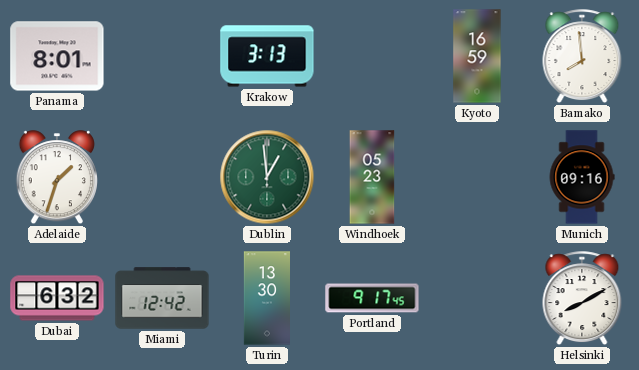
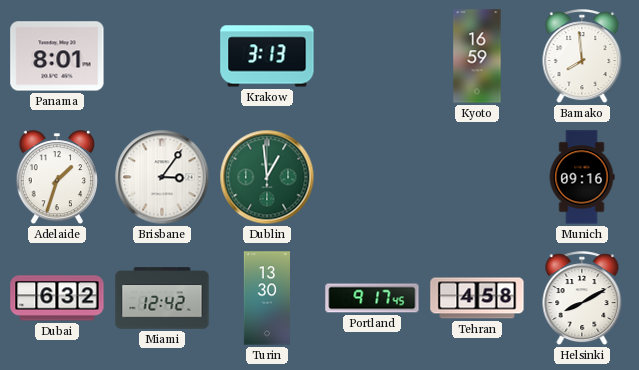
Brisbane: none -> 3:06 (162, 177)
Windhoek: 05:23 -> none (372, 177)
Tehran: none -> 4:58 (477, 298)
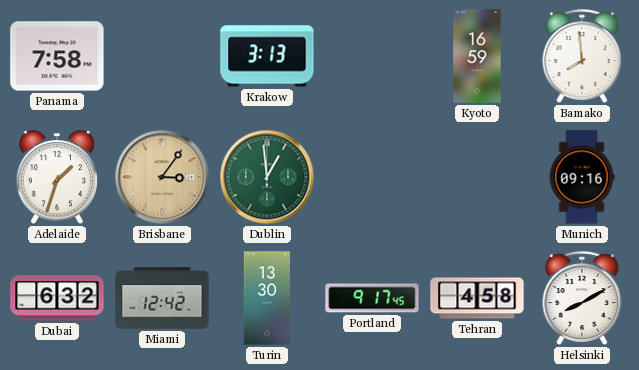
Panama: 8:01 -> 7:58 (57, 56)
Brisbane dial: white -> champagne (162, 177)
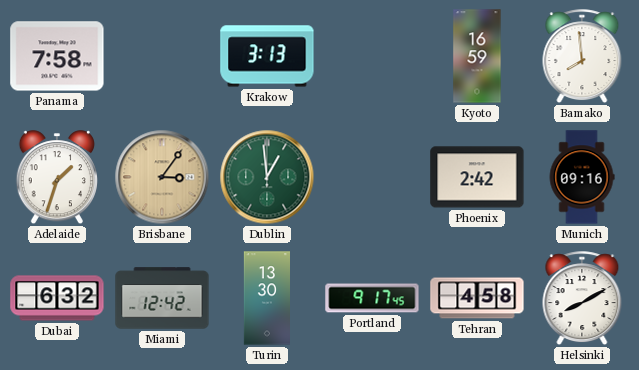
Phoenix: none -> 2:42 (477, 177)
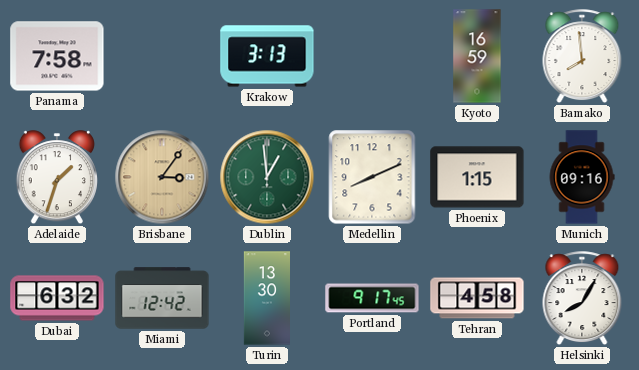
Medellin: none -> 8:11 (372, 177)
Phoenix: 2:42 -> 1:15 (477, 177)
Helsinki: 8:10 -> 8:05 (582, 299)
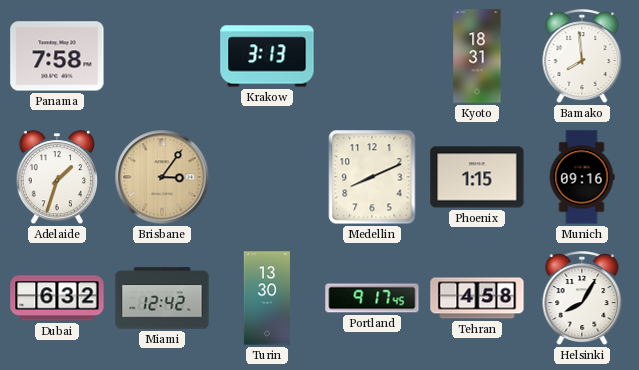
Kyoto: 16:59 -> 18:31 (477, 56)
Dublin: 12:59 -> none (267, 177)
